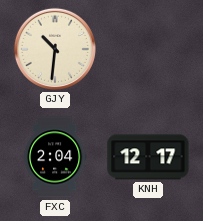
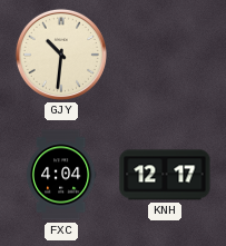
FXC: 2:04 -> 4:04 (61, 175)
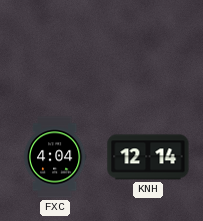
GJY: 10:31 -> none (61, 55)
KNH: 12:17 -> 12:14 (148, 157)
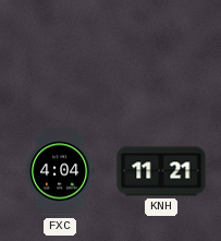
KNH: 12:14 -> 11:21 (161, 171)
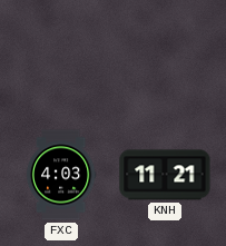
FXC: 4:04 -> 4:03 (61, 175)
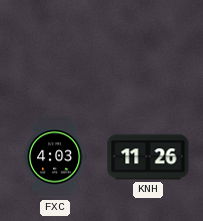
KNH: 11:21 -> 11:26 (148, 157)
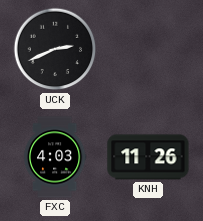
UCK: none -> 2:41 (55, 49)
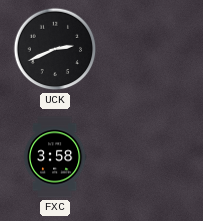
FXC: 4:03 -> 3:58 (55, 157)
KNH: 11:26 -> none (148, 157)
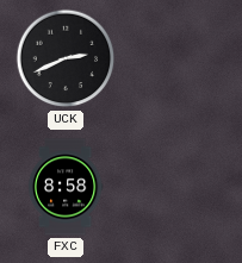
FXC: 3:58 -> 8:58 (66, 187)
